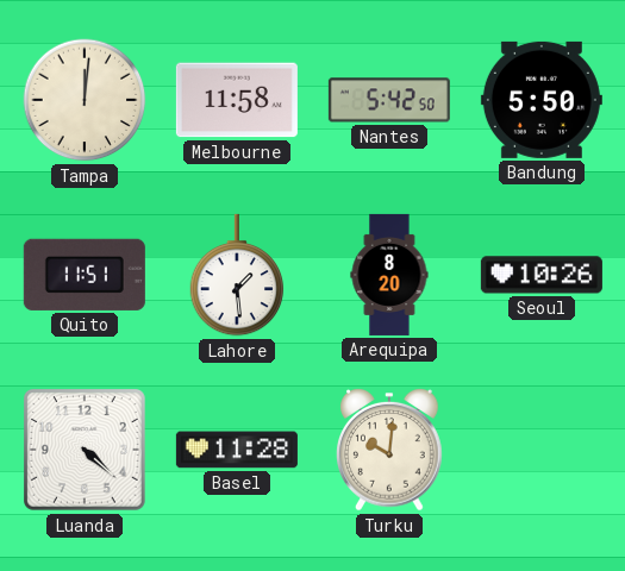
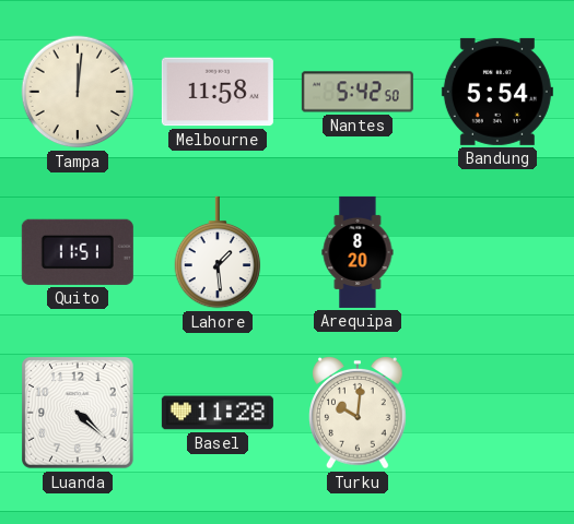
Bandung: 5:50 -> 5:54 (497, 92)
Seoul: 10:26 -> none (542, 275)
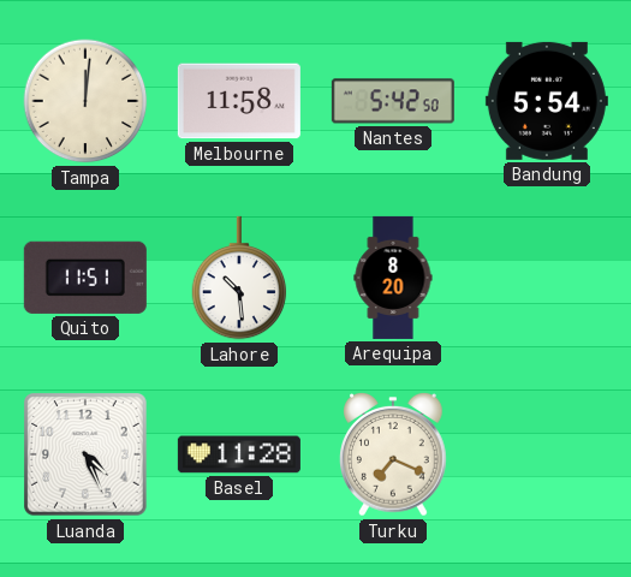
Lahore: 1:29 -> 10:29 (239, 278)
Luanda: 4:22 -> 4:26 (87, 456)
Turku: 10:01 -> 7:19 (394, 454)
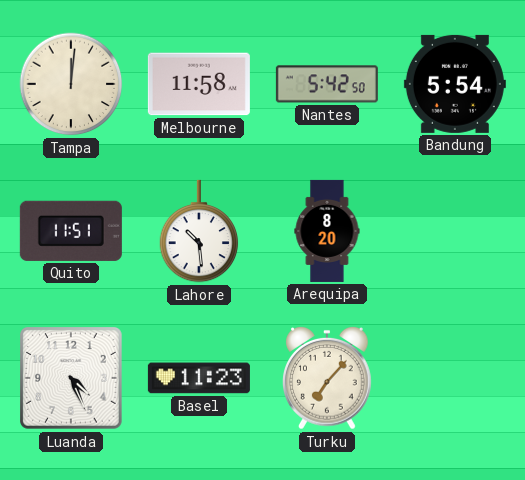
Basel: 11:28 -> 11:23 (199, 378)
Turku: 7:19 -> 7:07 (328, 378)
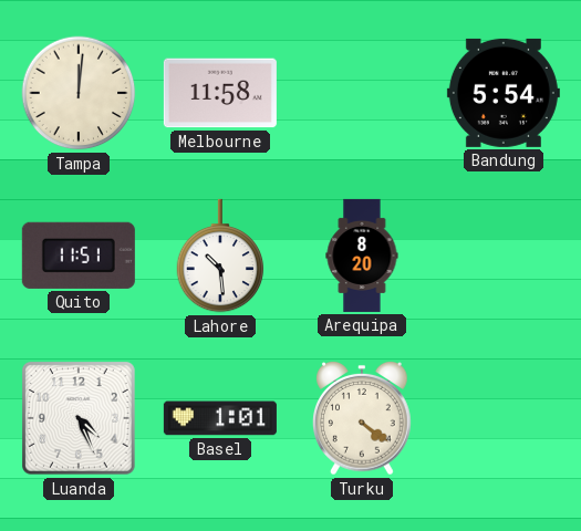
Nantes: 5:42 -> none (327, 84)
Basel: 11:23 -> 1:01 (220, 418)
Turku: 7:07 -> 4:21 (363, 418)
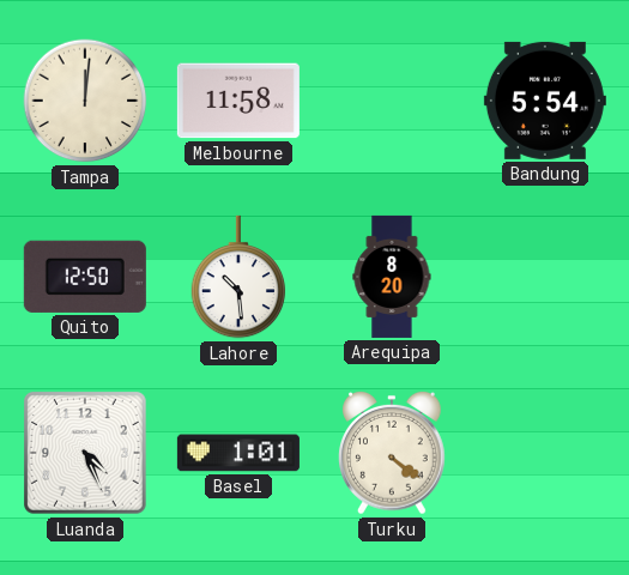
Quito: 11:51 -> 12:50 (85, 277)
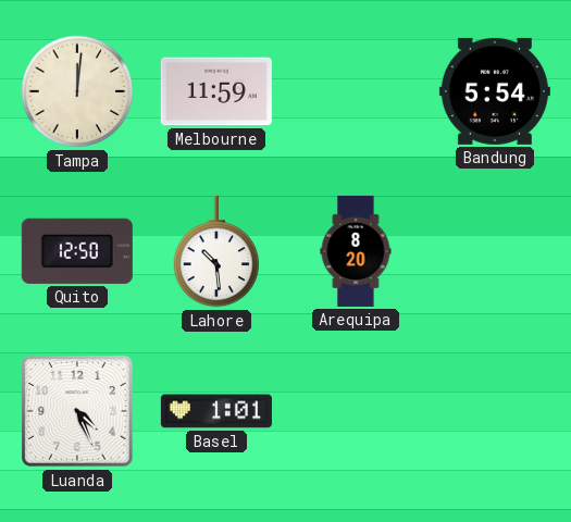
Melbourne: 11:58 -> 11:59 (216, 91)
Turku: 4:21 -> none (393, 453)
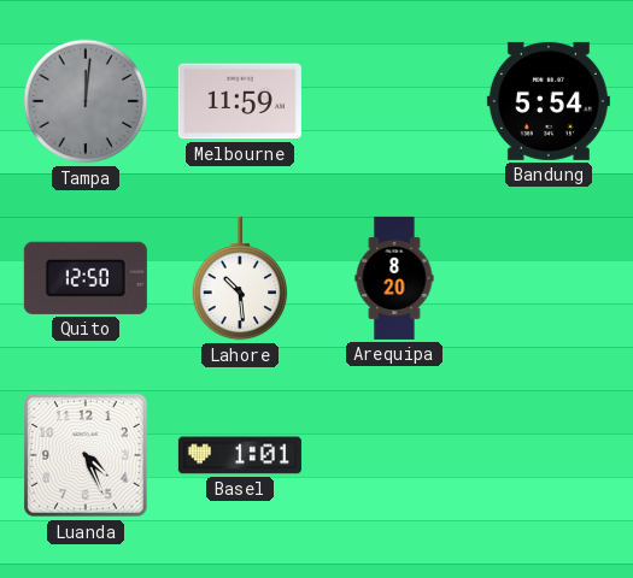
Tampa dial: cream -> grey (86, 101)
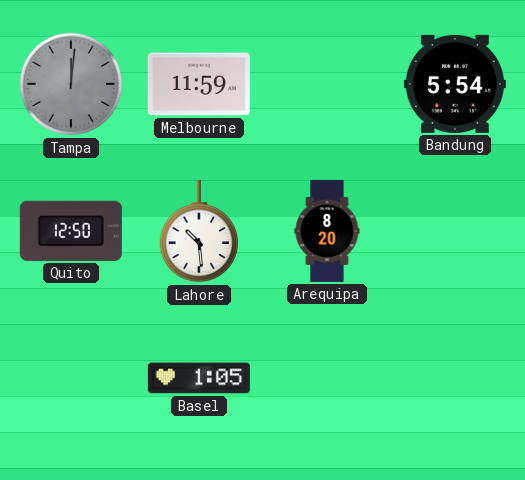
Luanda: 4:26 -> none (87, 456)
Basel: 1:01 -> 1:05 (199, 378)
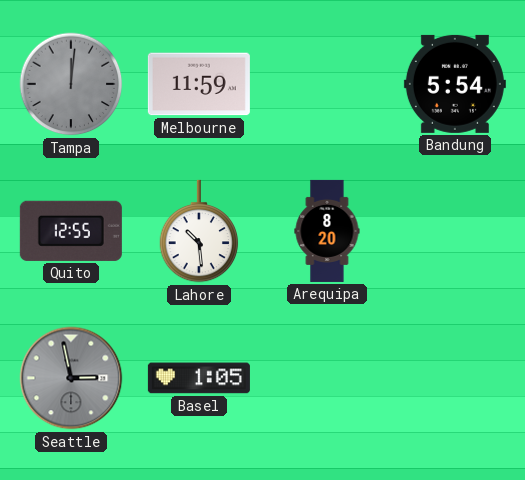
Quito: 12:50 -> 12:55 (71, 231)
Seattle: none -> 2:58 (71, 378)
